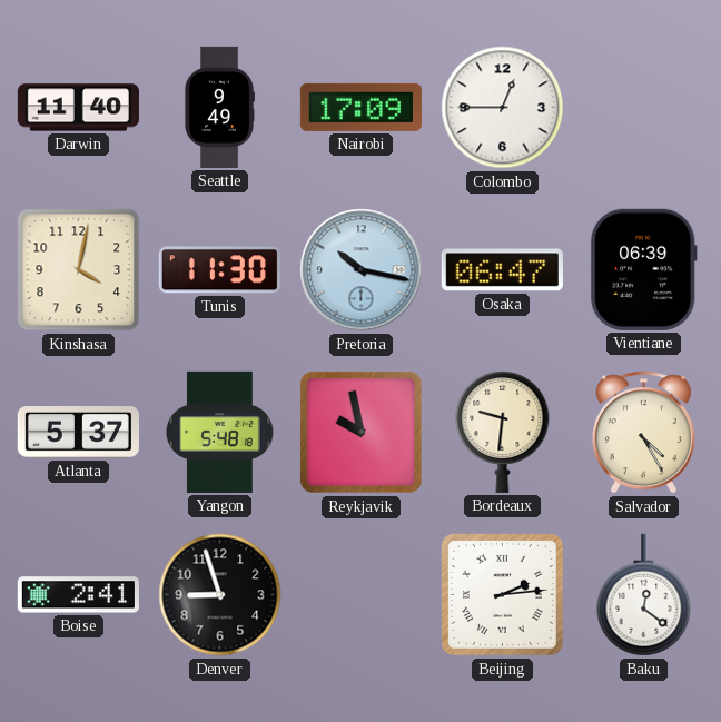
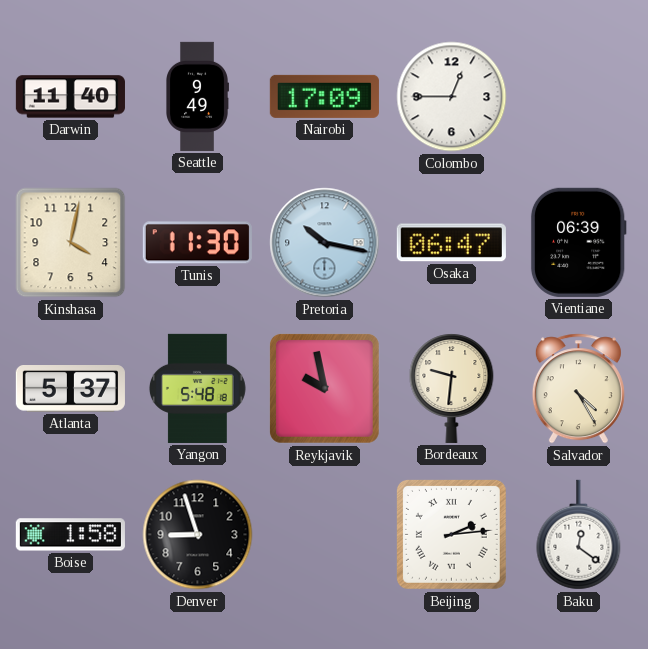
Boise: 2:41 -> 1:58 (70, 535)
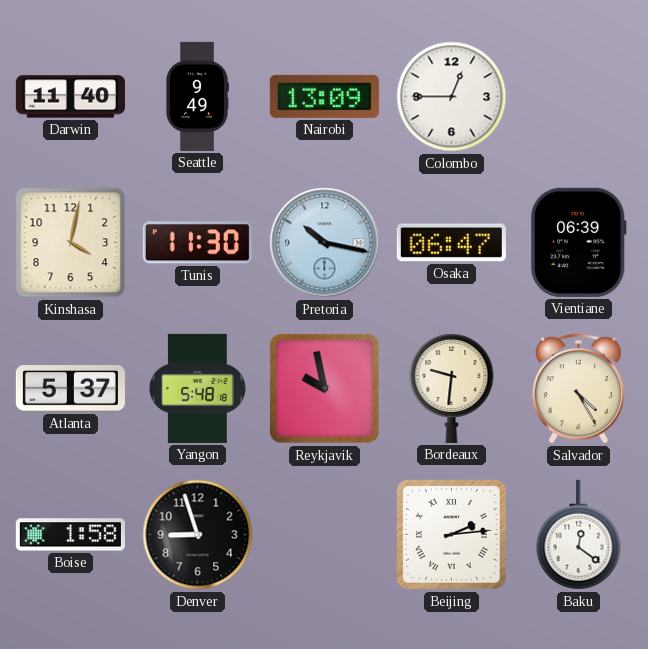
Nairobi: 17:09 -> 13:09 (324, 96)
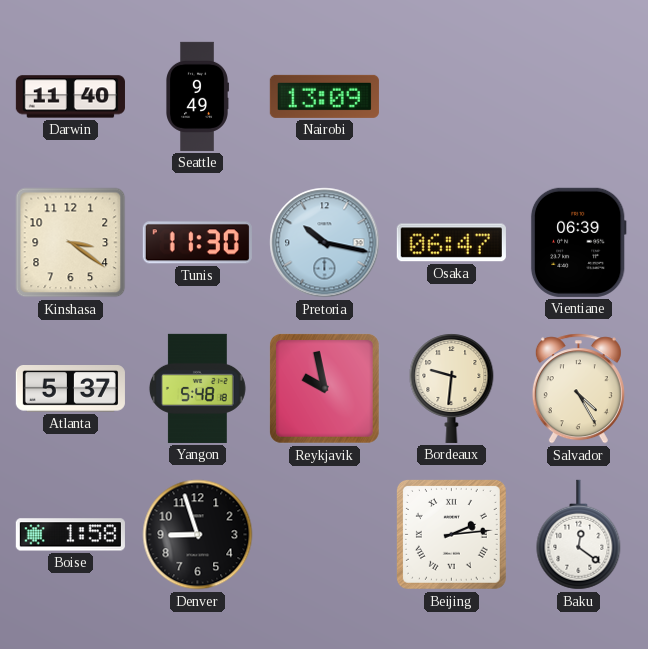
Colombo: 12:45 -> none (452, 97)
Kinshasa: 4:02 -> 3:21 (71, 243)
